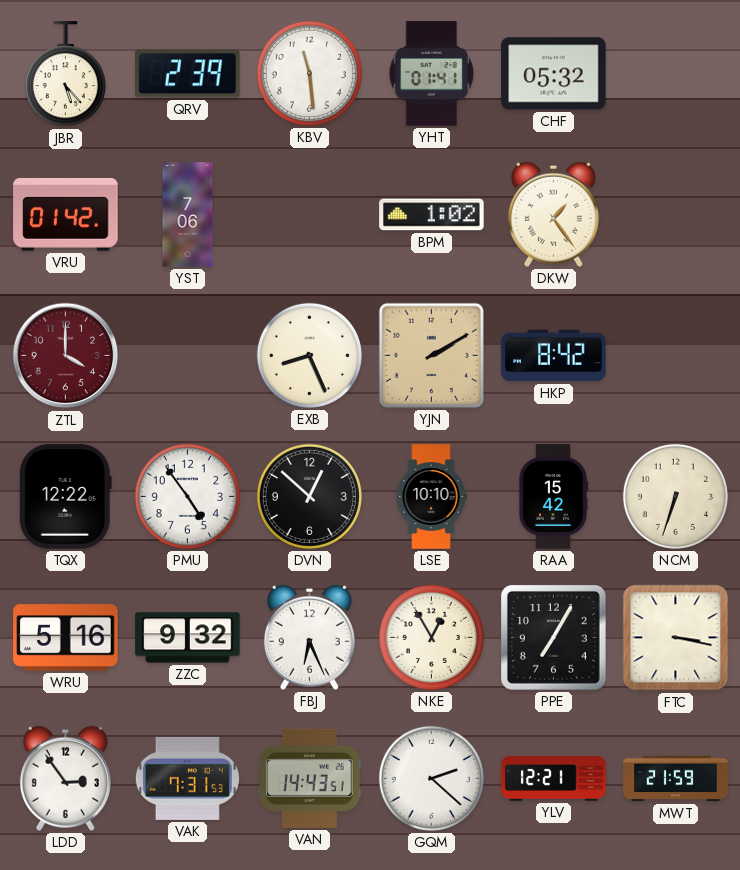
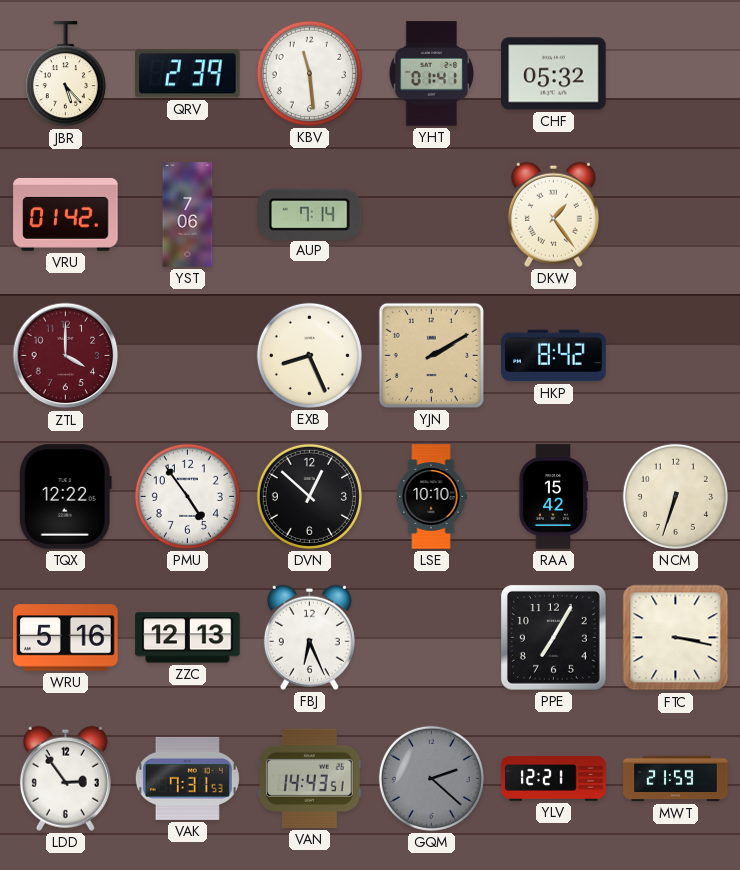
AUP: none -> 7:14 (310, 214)
BPM: 1:02 -> none (432, 215)
ZZC: 9:32 -> 12:13 (188, 638)
NKE: 12:55 -> none (431, 637)
GQM dial: white -> grey (431, 778)
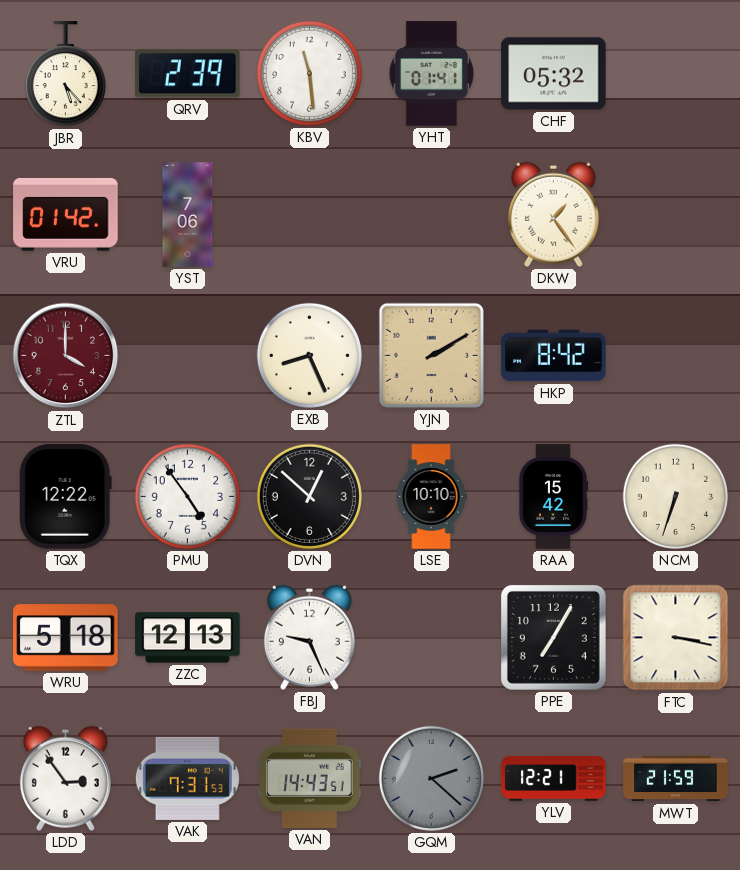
AUP: 7:14 -> none (310, 214)
WRU: 5:16 -> 5:18 (66, 638)
FBJ: 6:26 -> 9:26 (309, 637)
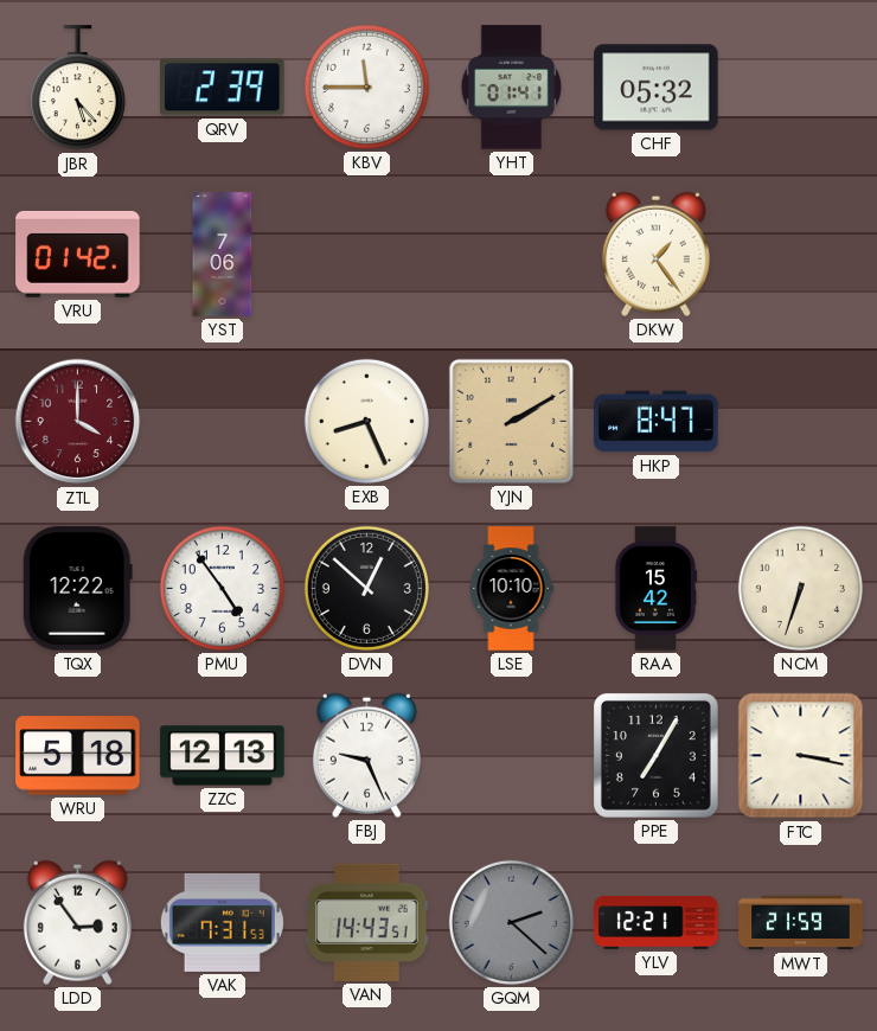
KBV: 11:29 -> 11:45 (366, 87)
HKP: 8:42 -> 8:47 (657, 422)
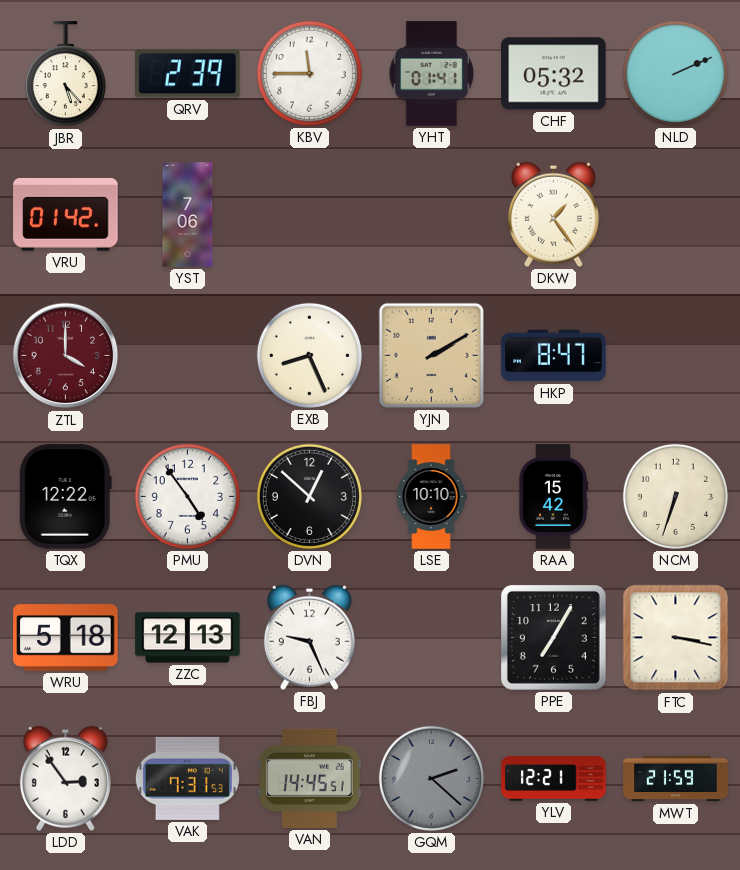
NLD: none -> 2:11 (675, 73)
VAN: 14:43 -> 14:45 (310, 778)
